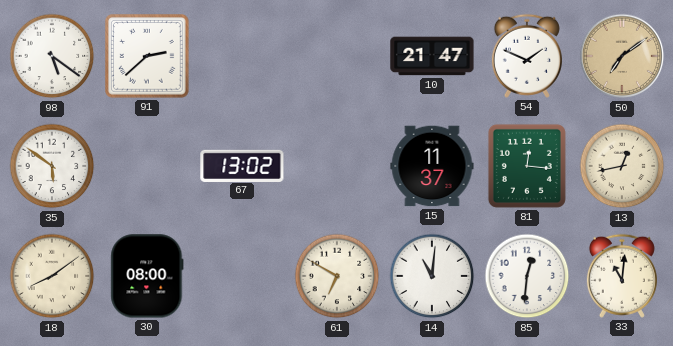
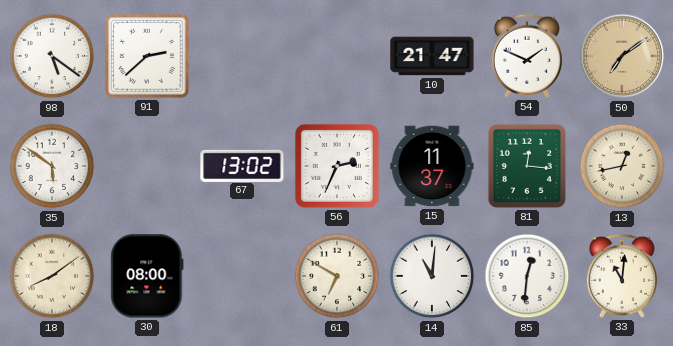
56: none -> 2:34 (337, 166)
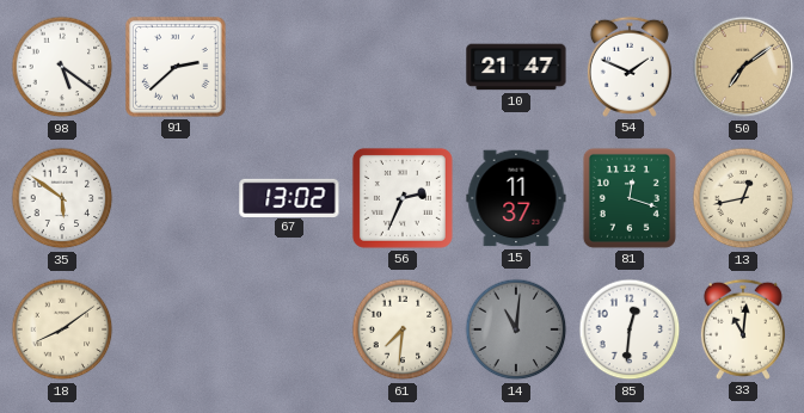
81: 12:16 -> 12:18 (630, 198)
30: 08:00 -> none (147, 276)
61: 6:50 -> 7:31 (403, 329)
14 dial: white -> grey (516, 329)
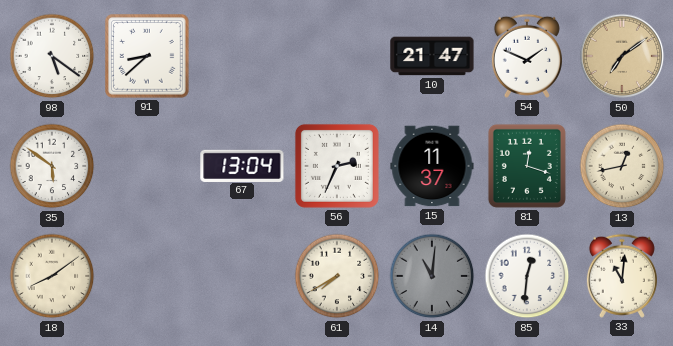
91: 2:38 -> 8:38 (147, 56)
67: 13:02 -> 13:04 (242, 165)
61: 7:31 -> 7:40 (337, 276)
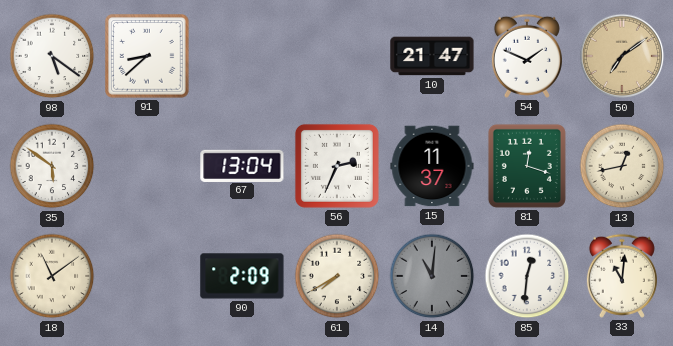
18: 8:09 -> 11:09 (52, 276)
90: none -> 2:09 (242, 276)
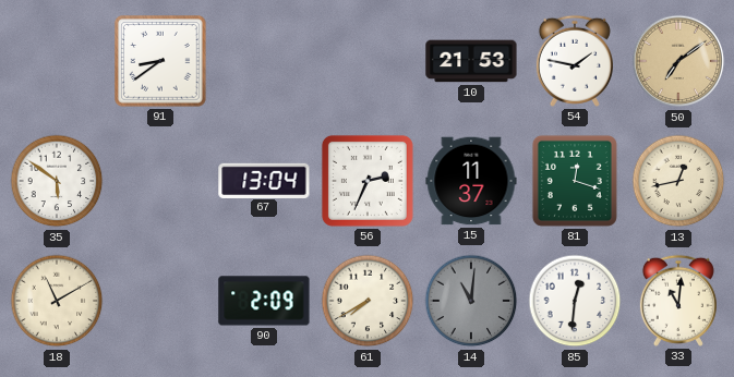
98: 5:21 -> none (52, 56)
91: 8:38 -> 8:39 (160, 61)
10: 21:47 -> 21:53 (471, 61)
54: 1:49 -> 1:47 (575, 61)
18: 11:09 -> 11:10 (57, 301)
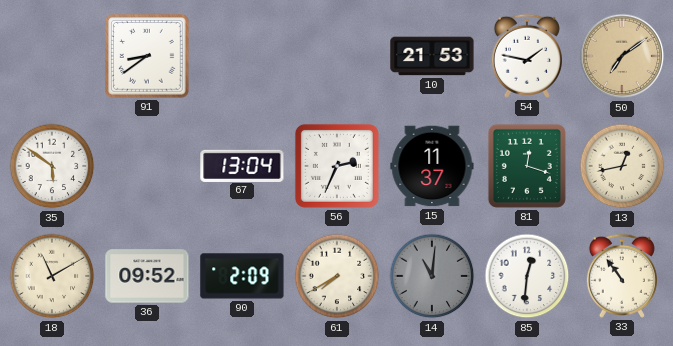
36: none -> 09:52 (147, 276)
33: 11:01 -> 10:54 (622, 276)
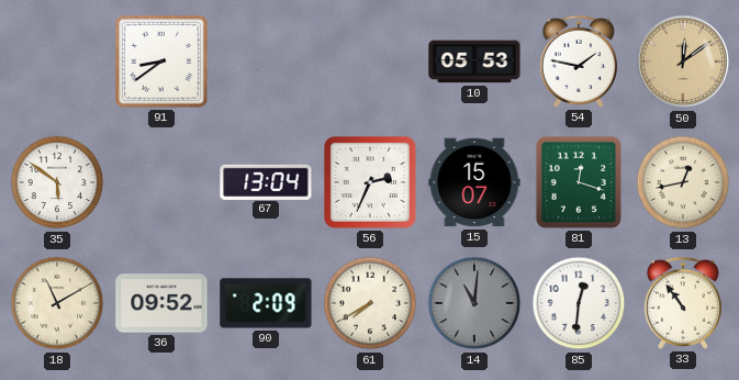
10: 21:53 -> 05:53 (474, 62)
50: 7:09 -> 12:09 (683, 62)
15: 11:37 -> 15:07 (474, 182)
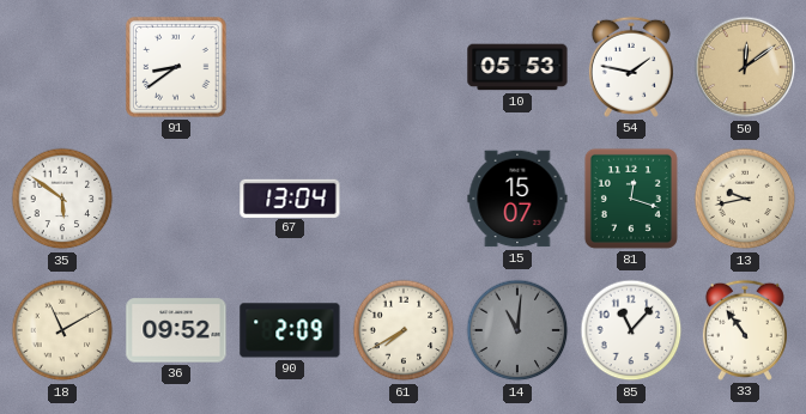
56: 2:34 -> none (370, 182)
13: 12:43 -> 9:43 (745, 199)
85: 12:31 -> 11:07 (631, 330)
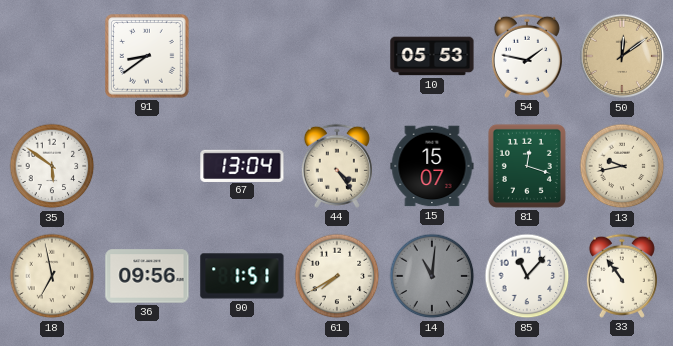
44: none -> 4:24 (337, 166)
18: 11:10 -> 6:58 (52, 276)
36: 09:52 -> 09:56 (147, 276)
90: 2:09 -> 1:51 (242, 276)
